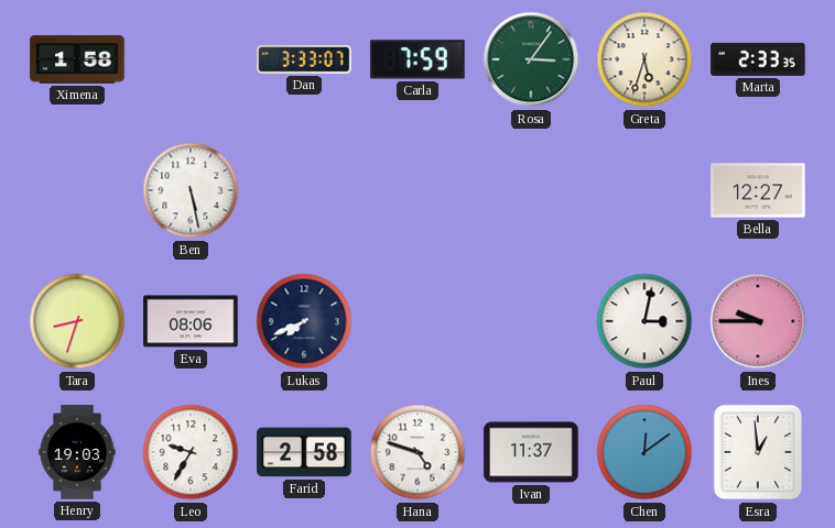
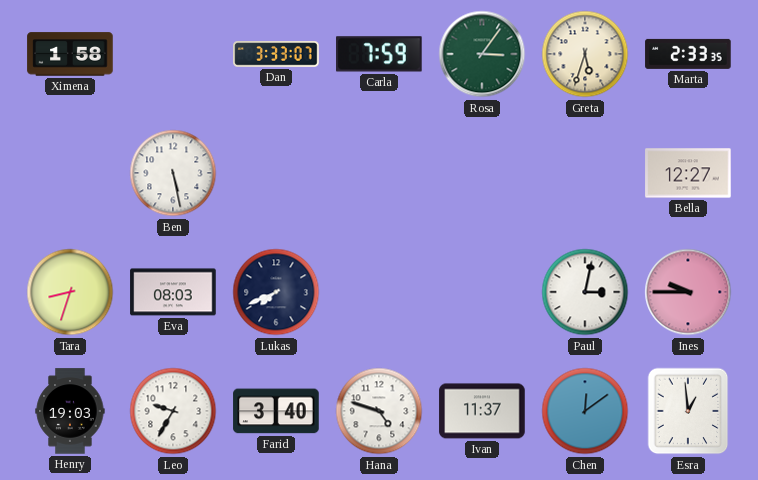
Eva: 08:06 -> 08:03 (173, 292)
Farid: 2:58 -> 3:40 (276, 411)
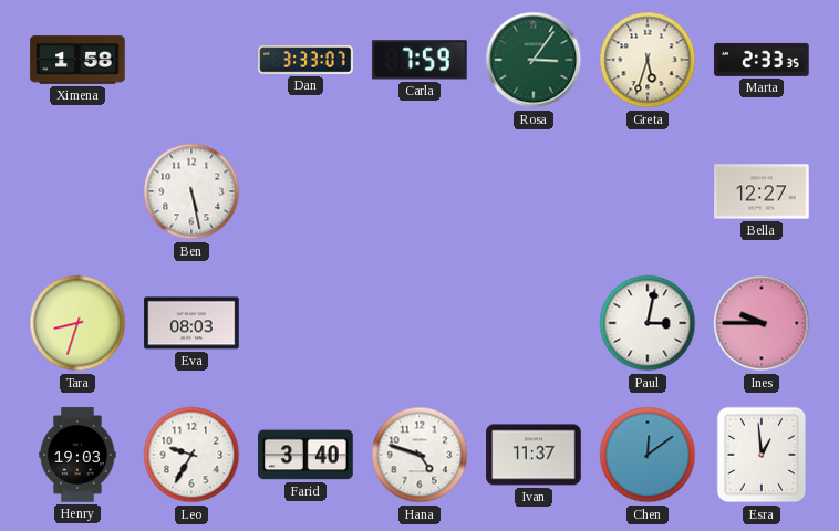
Lukas: 7:41 -> none (276, 292)
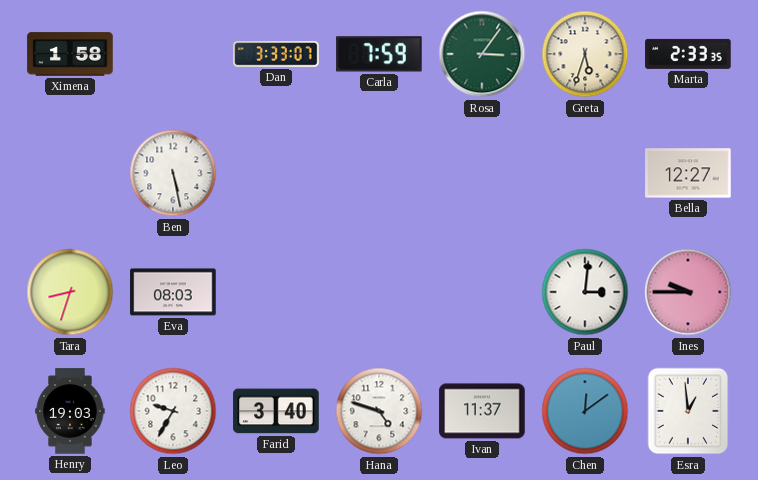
Paul: 3:02 -> 3:01 (585, 292)
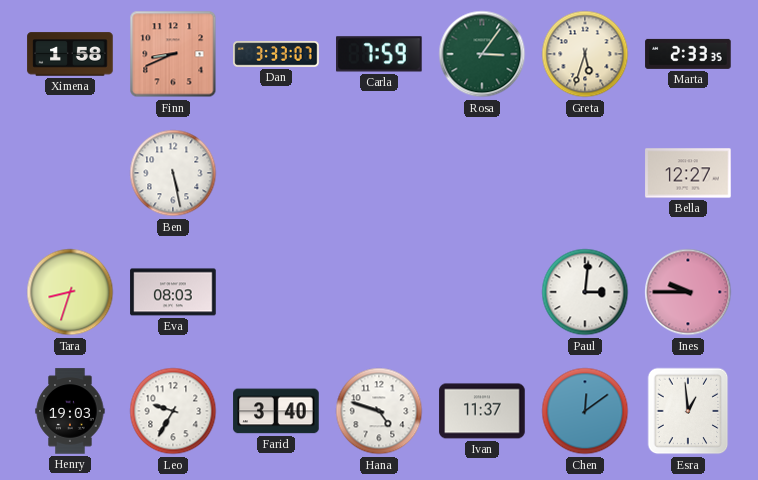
Finn: none -> 8:41 (173, 54)
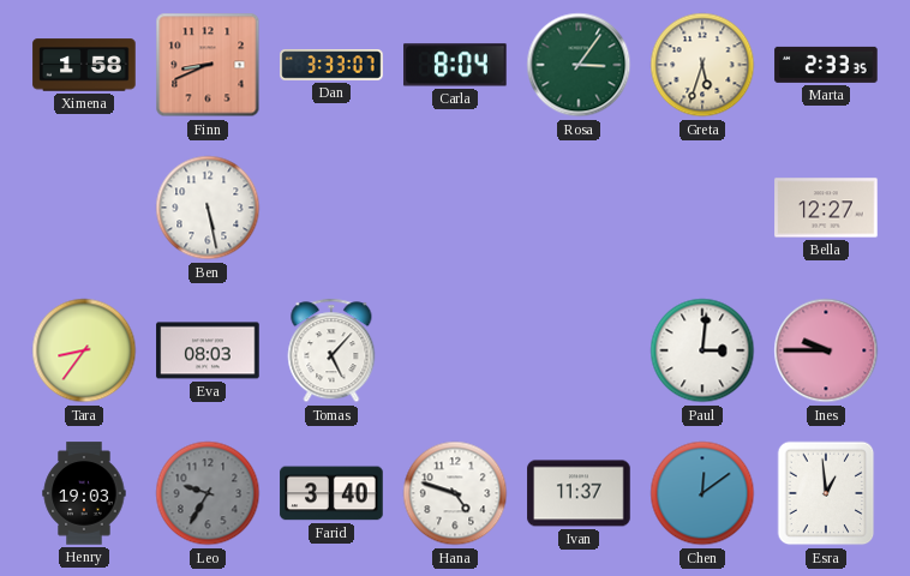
Carla: 7:59 -> 8:04 (455, 65)
Tara: 8:33 -> 8:36 (84, 350)
Tomas: none -> 5:07 (331, 350)
Leo dial: white -> grey (208, 493)
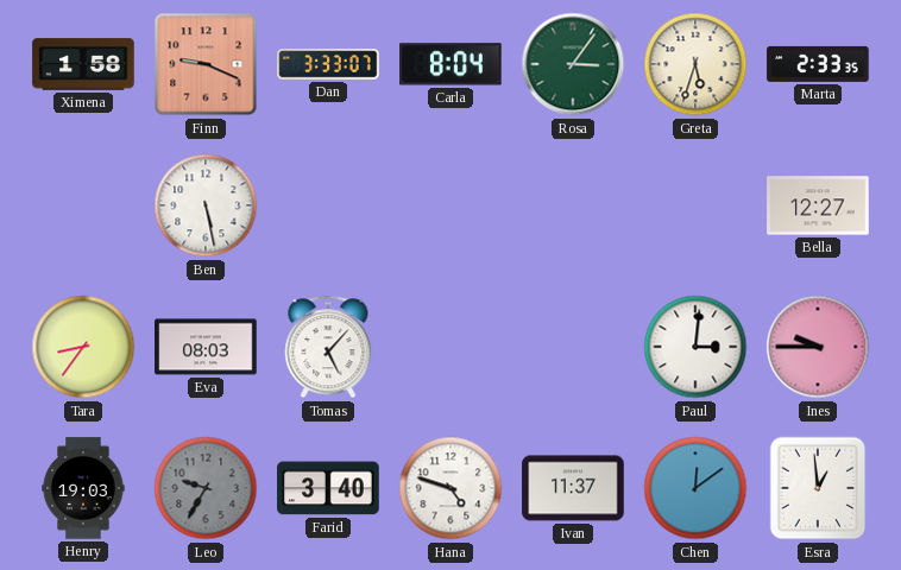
Finn: 8:41 -> 9:19 (206, 64)
